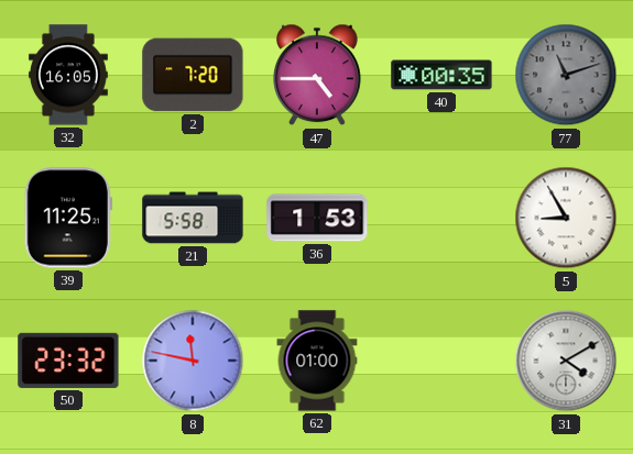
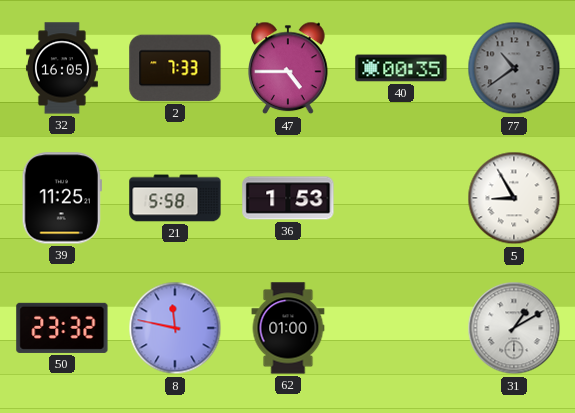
2: 7:20 -> 7:33 (175, 68)
77: 11:12 -> 10:39 (514, 68)
31: 4:10 -> 1:10 (514, 328)
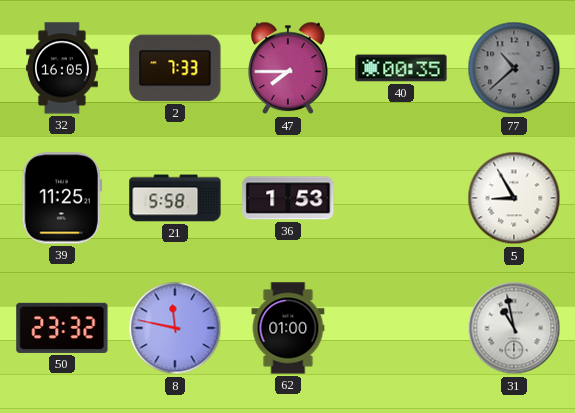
47: 4:45 -> 7:45 (288, 68)
77: 10:39 -> 10:38 (514, 68)
31: 1:10 -> 10:58 (514, 328)
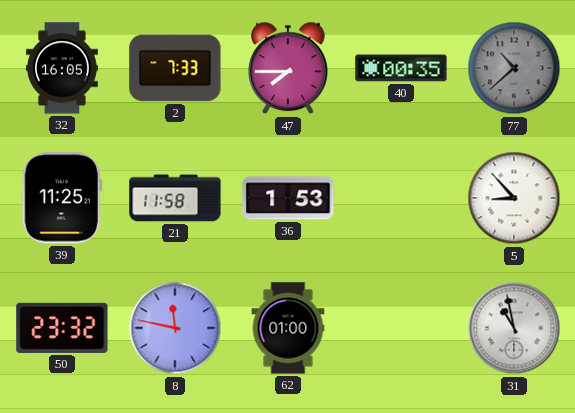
21: 5:58 -> 11:58 (175, 198)
5: 8:55 -> 8:53 (514, 198)
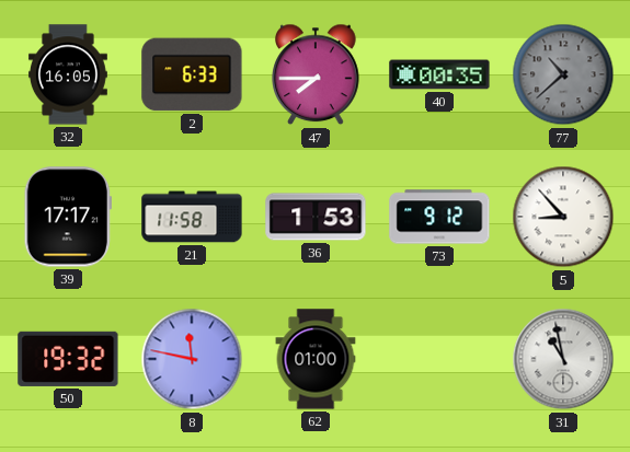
2: 7:33 -> 6:33 (192, 74)
39: 11:25 -> 17:17 (68, 217)
73: none -> 9:12 (439, 217)
50: 23:32 -> 19:32 (68, 359)
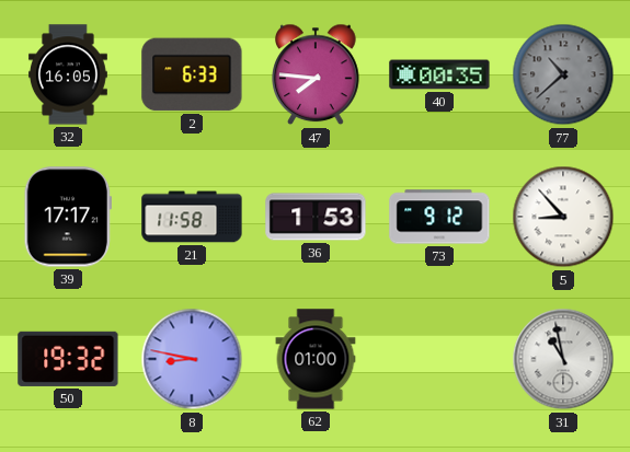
47: 7:45 -> 7:46 (316, 74)
8: 11:47 -> 8:47 (192, 359)
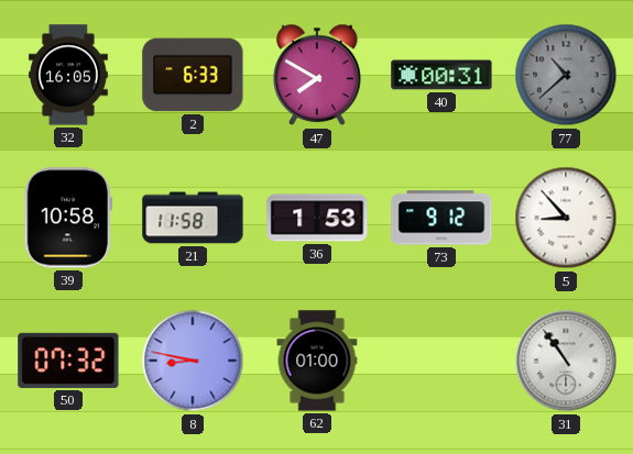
47: 7:46 -> 7:50 (317, 75)
40: 00:35 -> 00:31 (441, 75)
39: 17:17 -> 10:58 (68, 218)
50: 19:32 -> 07:32 (68, 361)
31: 10:58 -> 10:54 (566, 361)
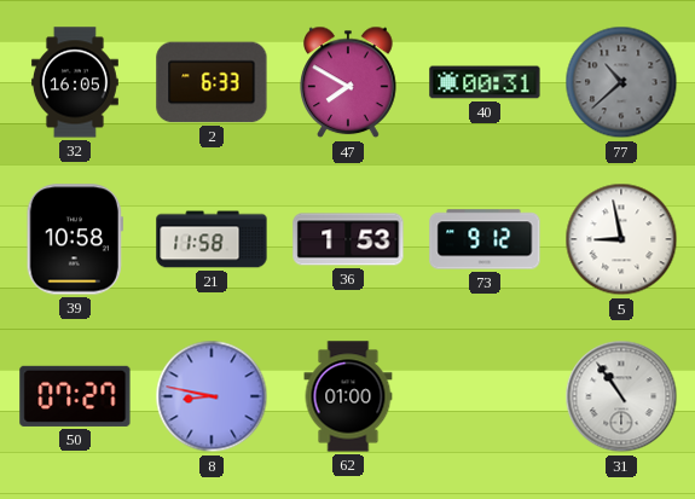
5: 8:53 -> 8:58 (621, 239)
50: 07:32 -> 07:27 (75, 396)
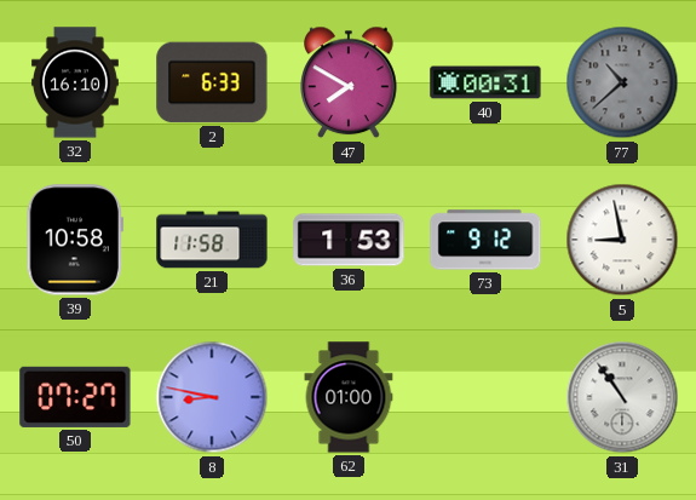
32: 16:05 -> 16:10 (75, 82)
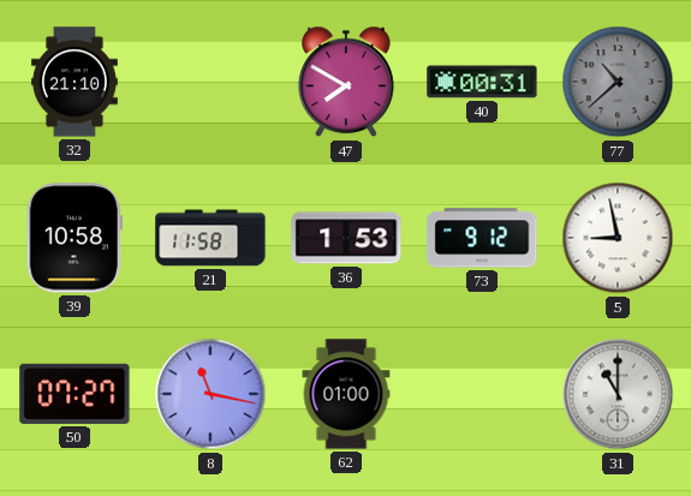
32: 16:10 -> 21:10 (75, 82)
2: 6:33 -> none (212, 82)
8: 8:47 -> 11:17 (210, 394)
31: 10:54 -> 11:00 (618, 394)
